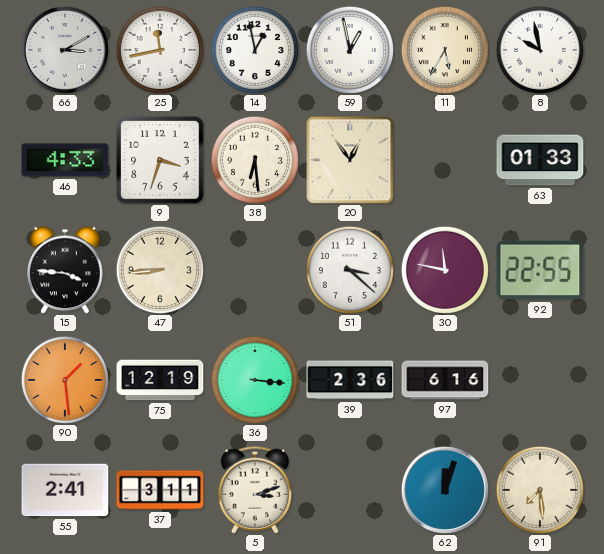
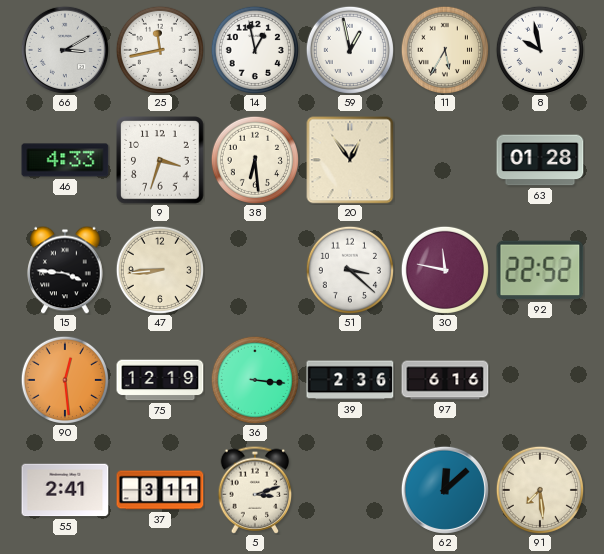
63: 01:33 -> 01:28 (540, 160)
92: 22:55 -> 22:52 (540, 270)
90: 1:29 -> 12:29 (65, 380)
62: 12:03 -> 12:08 (445, 490)
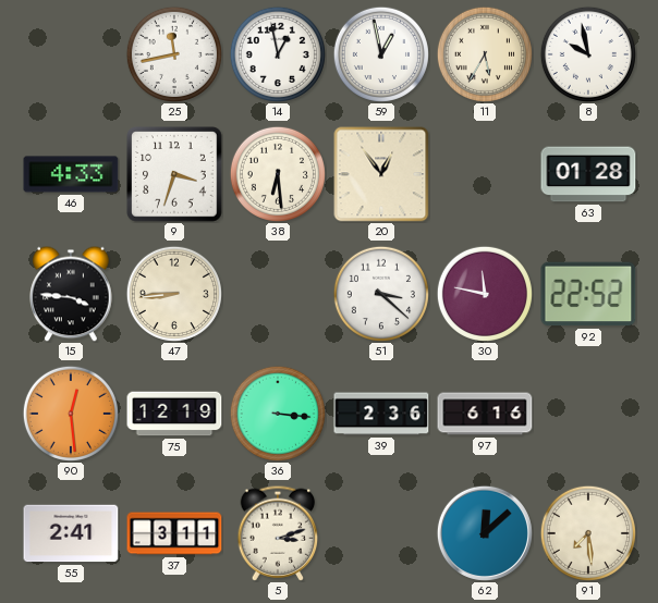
66: 3:10 -> none (65, 50)
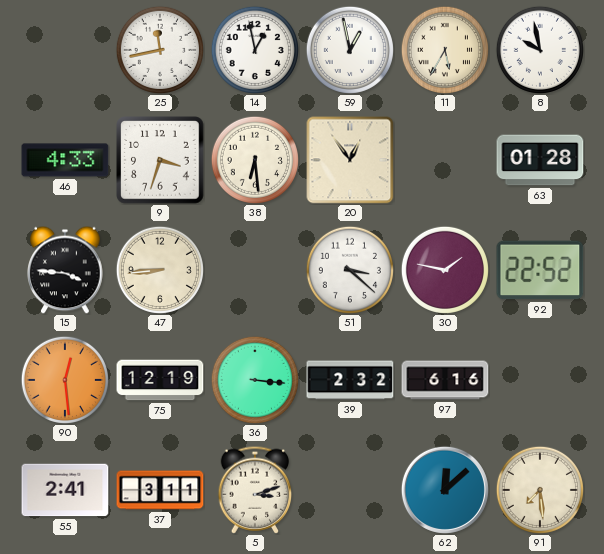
30: 11:47 -> 1:47 (445, 270)
39: 2:36 -> 2:32 (350, 380)
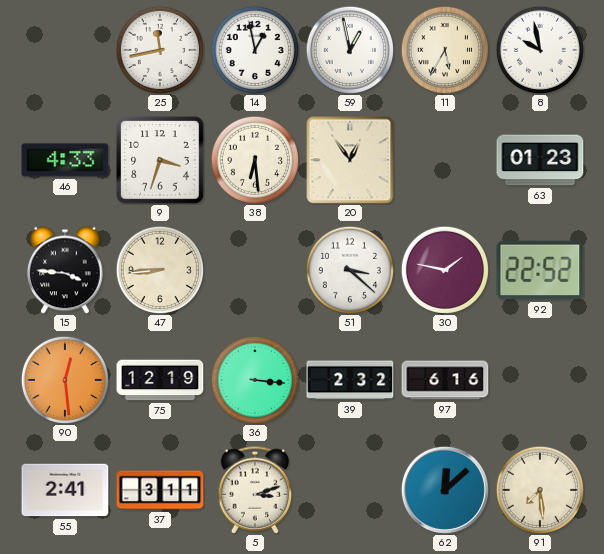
63: 01:28 -> 01:23 (540, 160)
